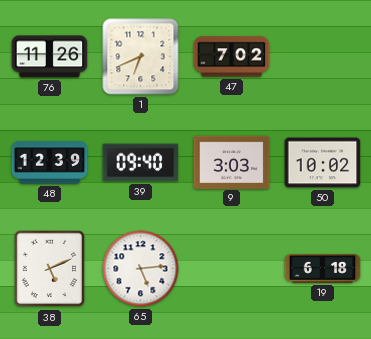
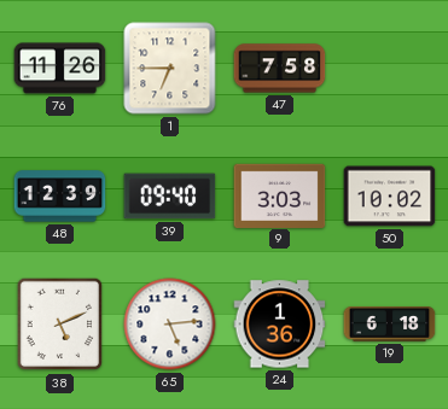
1: 6:41 -> 6:45 (170, 69)
47: 7:02 -> 7:58 (280, 69)
24: none -> 1:36 (280, 325)
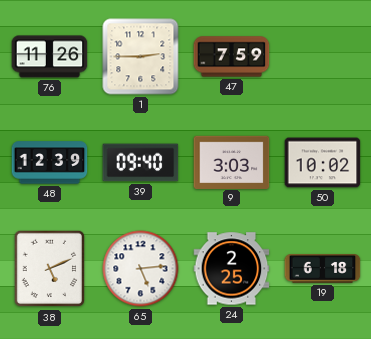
1: 6:45 -> 2:45 (141, 57)
47: 7:58 -> 7:59 (232, 57)
24: 1:36 -> 2:25 (232, 269)
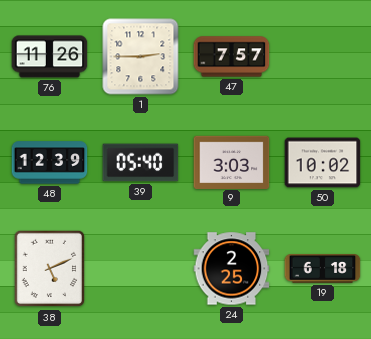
47: 7:59 -> 7:57 (232, 57)
39: 09:40 -> 05:40 (141, 163)
65: 5:14 -> none (141, 269)
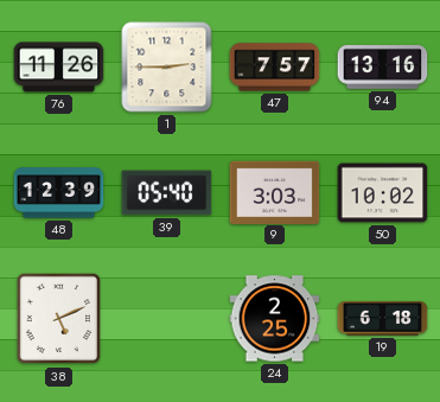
94: none -> 13:16 (383, 66)
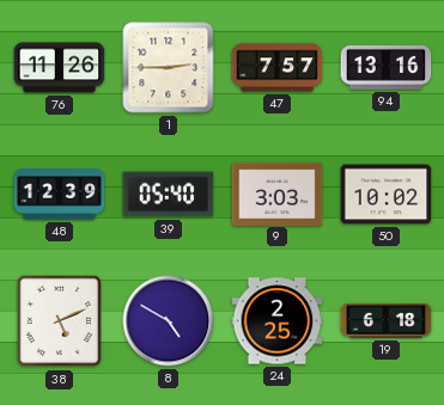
8: none -> 4:50 (169, 321)
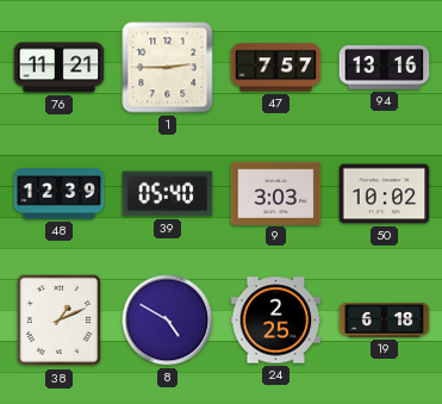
76: 11:26 -> 11:21 (60, 68)
38: 5:11 -> 1:11 (60, 321)
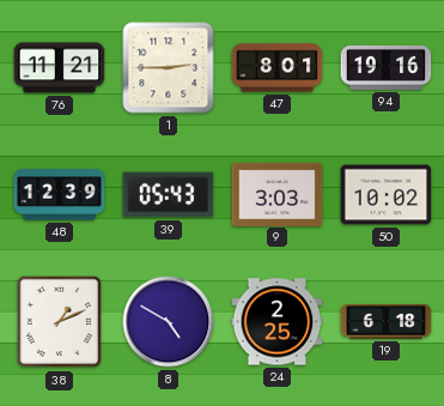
47: 7:57 -> 8:01 (278, 68)
94: 13:16 -> 19:16 (387, 67)
39: 05:40 -> 05:43 (169, 195)
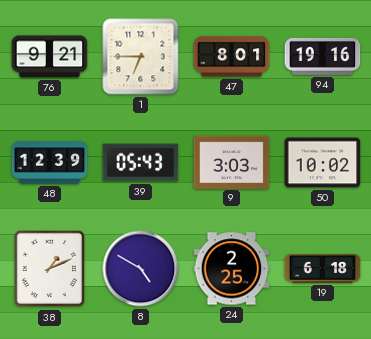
76: 11:21 -> 9:21 (50, 57)
1: 2:45 -> 6:45 (141, 57)
